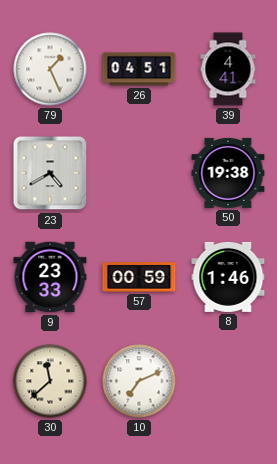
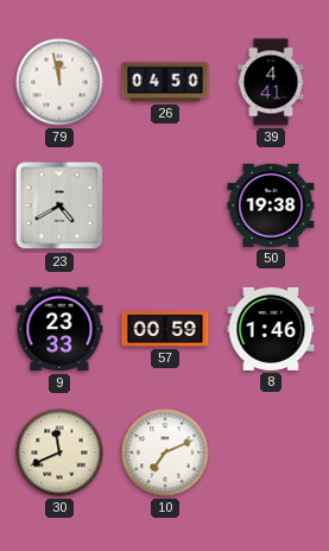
79: 1:26 -> 11:58 (59, 82)
26: 04:51 -> 04:50 (165, 82)
30: 11:38 -> 11:41 (59, 452)
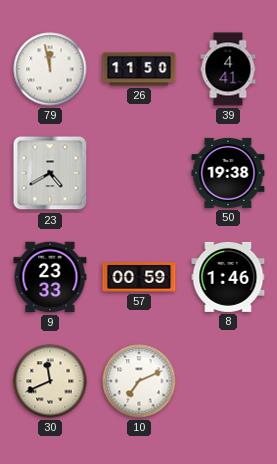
26: 04:50 -> 11:50 (139, 69)
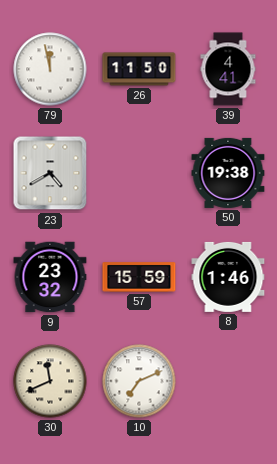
9: 23:33 -> 23:32 (50, 277)
57: 00:59 -> 15:59 (139, 277)
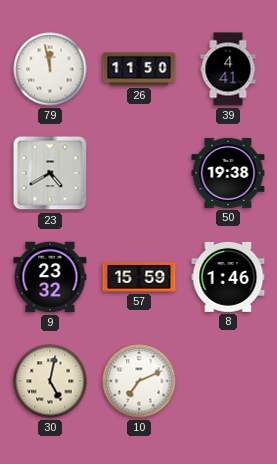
30: 11:41 -> 5:02 (50, 381)
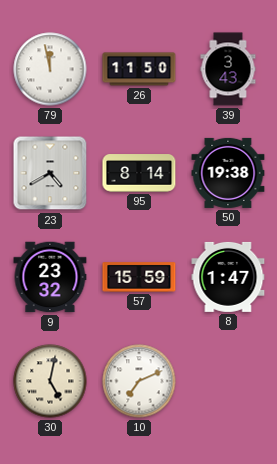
39: 4:41 -> 3:43 (228, 69)
95: none -> 8:14 (139, 173)
8: 1:46 -> 1:47 (228, 277)
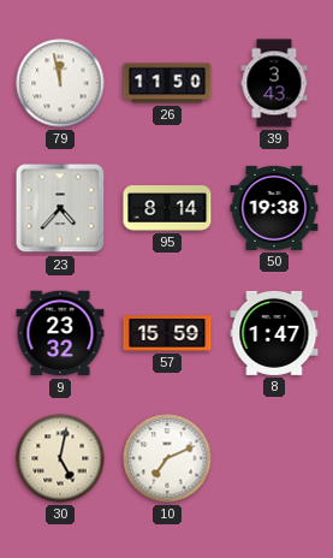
23: 4:40 -> 4:37 (60, 208)
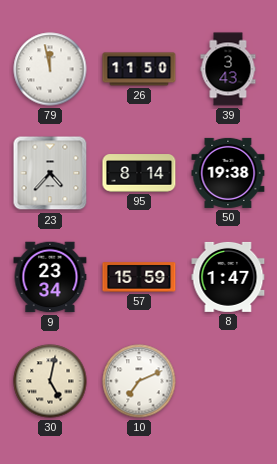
9: 23:32 -> 23:34 (50, 277)
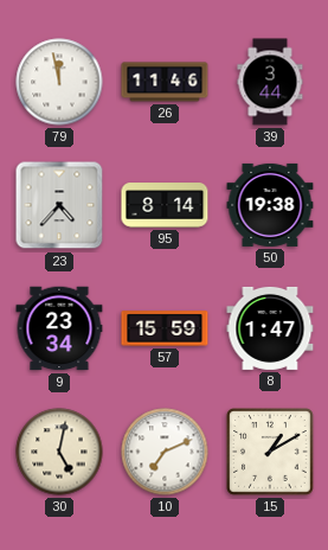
26: 11:50 -> 11:46 (165, 82)
39: 3:43 -> 3:44 (270, 82)
15: none -> 1:10 (271, 453)
